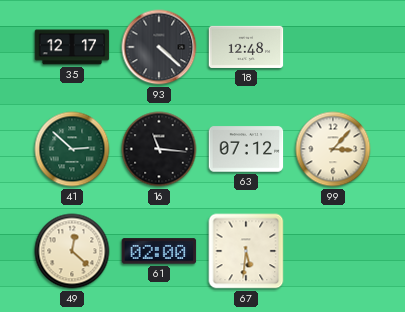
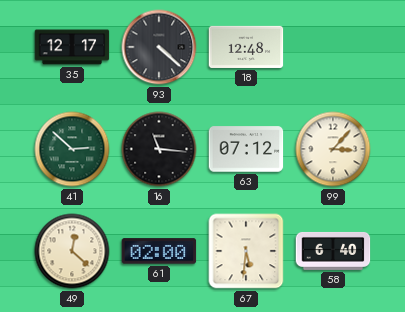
58: none -> 6:40 (333, 251)
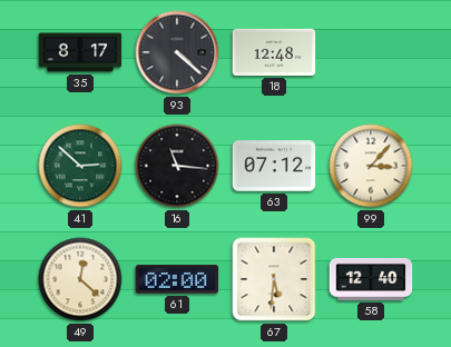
35: 12:17 -> 8:17 (80, 52)
58: 6:40 -> 12:40 (371, 279)
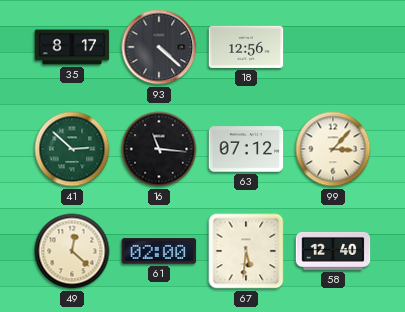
18: 12:48 -> 12:56 (246, 47)
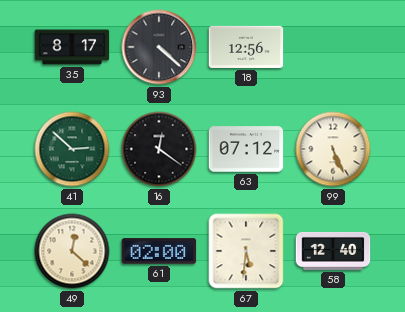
16: 11:16 -> 12:21 (159, 149)
99: 3:07 -> 5:26 (333, 149)
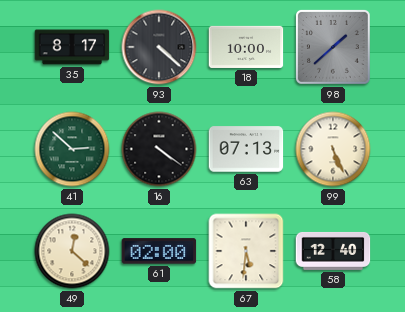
18: 12:56 -> 10:00 (246, 47)
98: none -> 1:38 (334, 48)
16: 12:21 -> 4:21 (159, 149)
63: 07:12 -> 07:13 (246, 149)
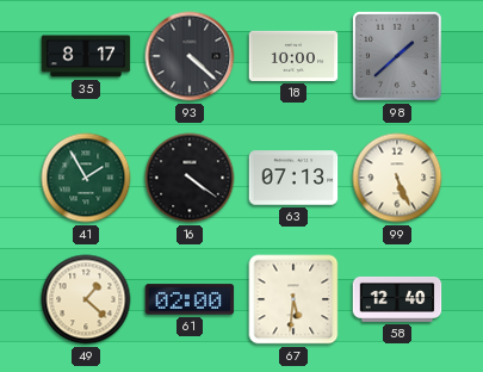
41: 2:52 -> 1:55 (86, 178)
49: 12:22 -> 1:22 (86, 299)
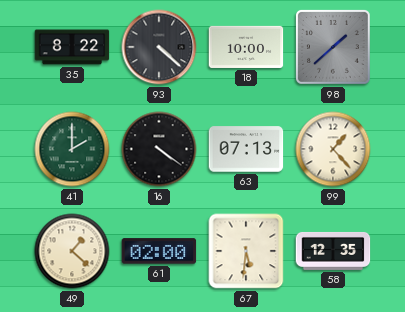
35: 8:17 -> 8:22 (72, 47)
41: 1:55 -> 2:00 (72, 149)
99: 5:26 -> 1:23 (333, 149)
58: 12:40 -> 12:35 (333, 251)
